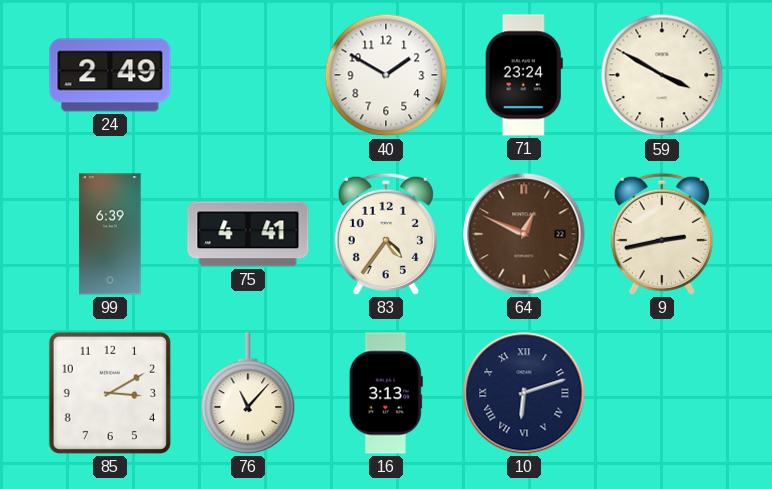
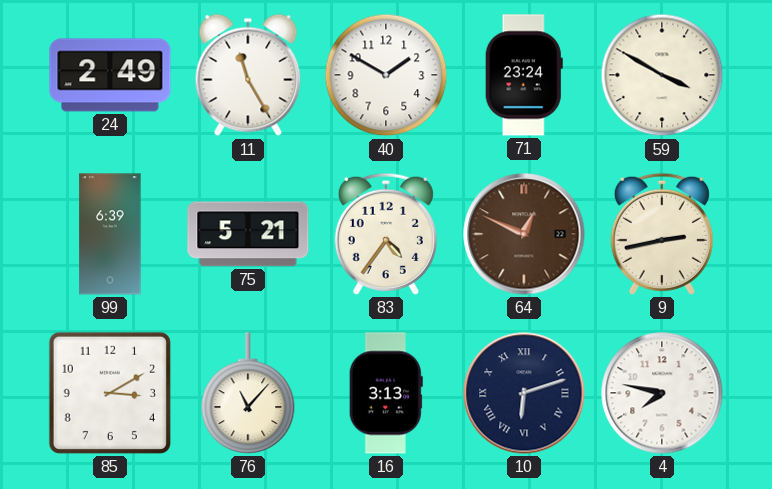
11: none -> 11:25 (248, 75)
75: 4:41 -> 5:21 (248, 234)
4: none -> 7:47 (662, 393)
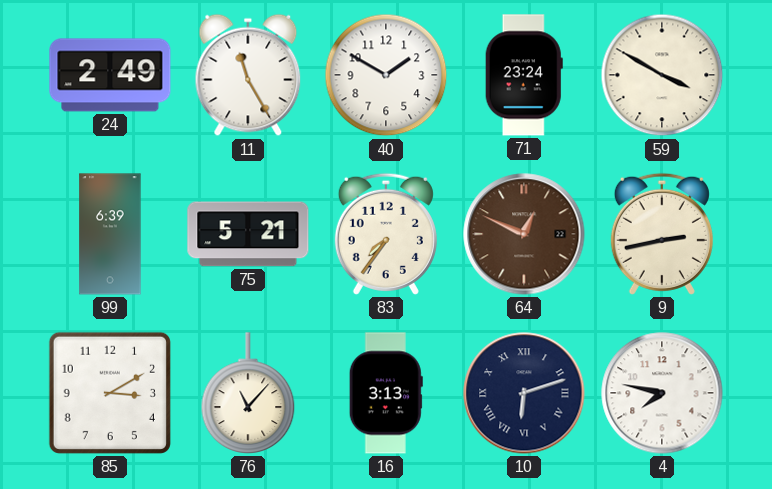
83: 4:36 -> 7:36 (386, 234)
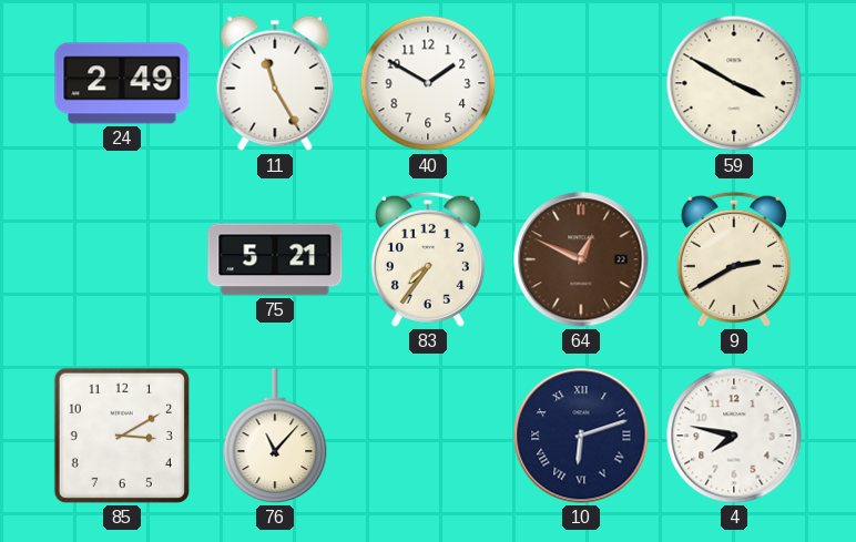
71: 23:24 -> none (524, 75)
99: 6:39 -> none (110, 234)
9: 2:43 -> 2:40 (734, 259)
16: 3:13 -> none (386, 393)
